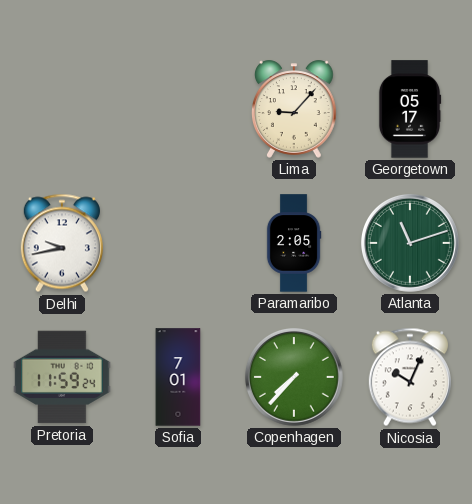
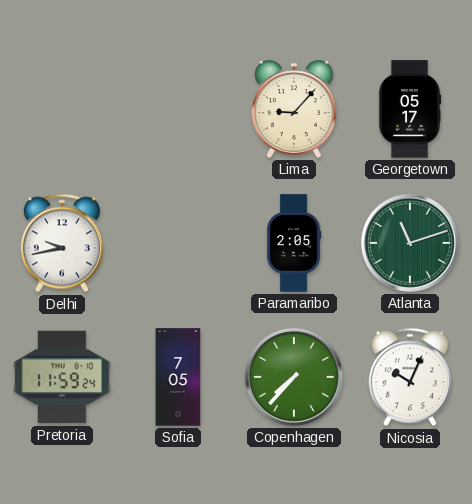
Sofia: 7:01 -> 7:05 (178, 377)
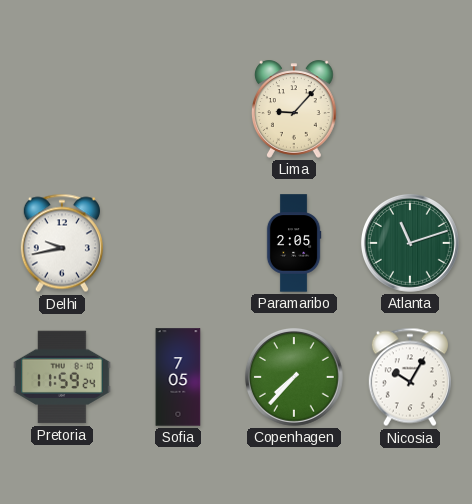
Georgetown: 05:17 -> none (410, 109)
Nicosia: 10:04 -> 10:05 (410, 377)
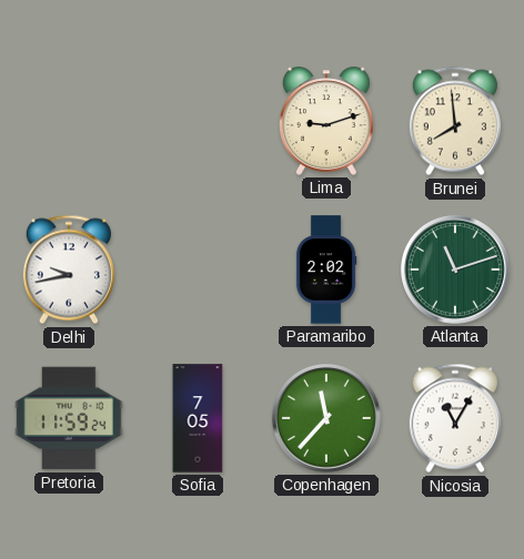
Lima: 9:07 -> 9:12 (326, 121)
Brunei: none -> 7:59 (455, 121)
Paramaribo: 2:05 -> 2:02 (326, 270)
Copenhagen: 7:37 -> 11:37 (326, 418)
Nicosia: 10:05 -> 11:05 (455, 418)
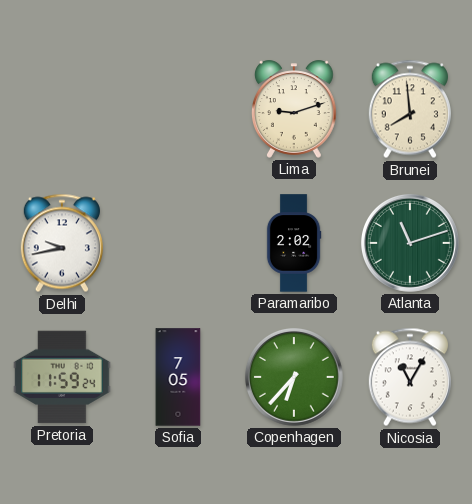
Copenhagen: 11:37 -> 6:37 (294, 377)
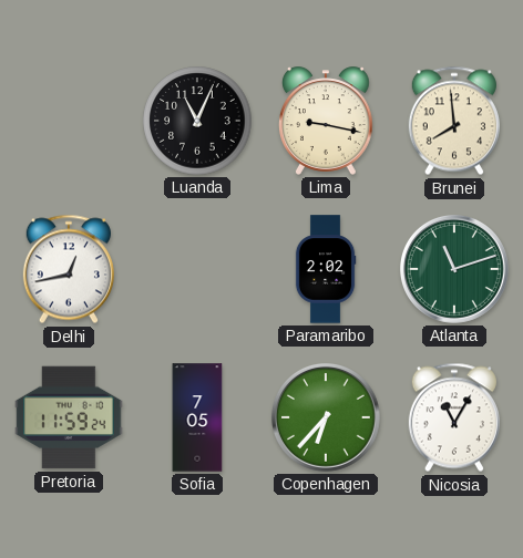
Luanda: none -> 11:04 (197, 121)
Lima: 9:12 -> 9:17 (326, 121)
Delhi: 9:43 -> 12:43 (69, 269)
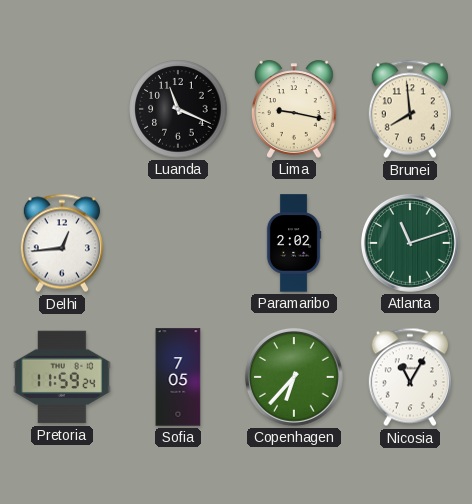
Luanda: 11:04 -> 11:19 (178, 109)
Delhi: 12:43 -> 12:44 (62, 243)
